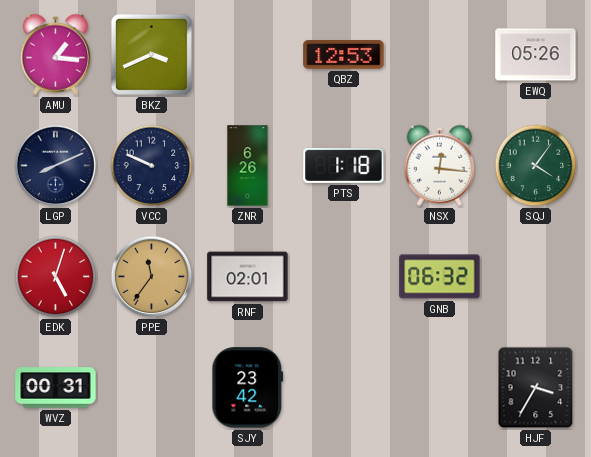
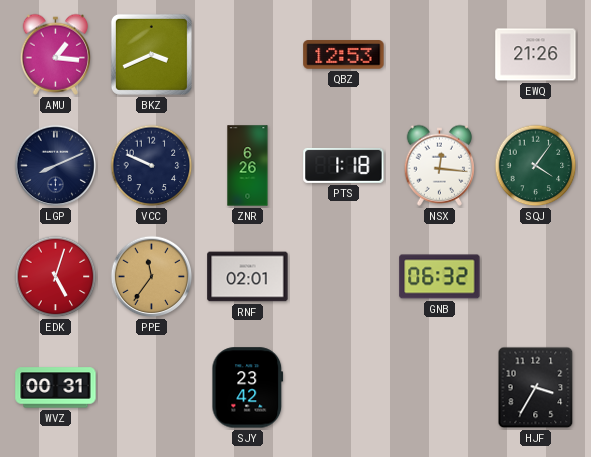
EWQ: 05:26 -> 21:26 (536, 55)
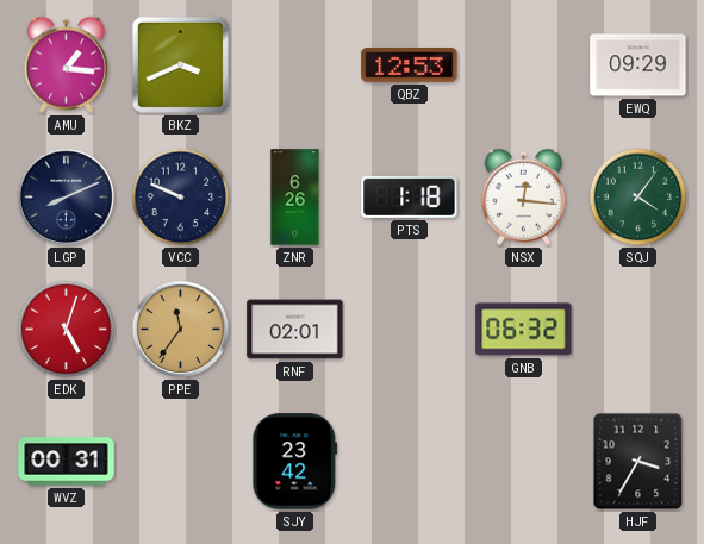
EWQ: 21:26 -> 09:29 (638, 65)
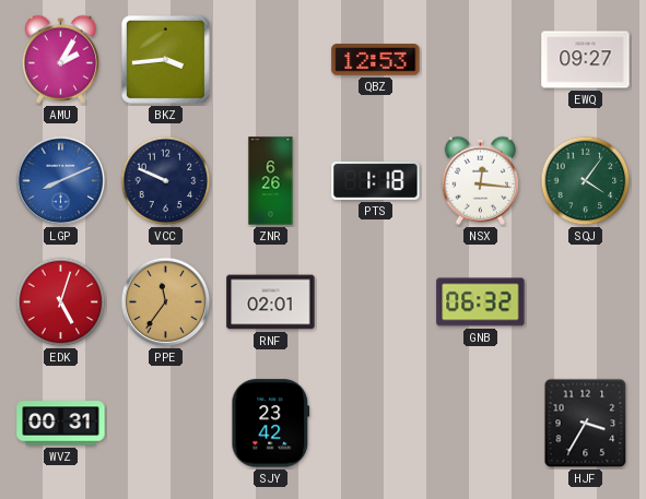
AMU: 1:16 -> 2:05 (61, 59)
BKZ: 3:41 -> 3:44 (165, 59)
EWQ: 09:29 -> 09:27 (586, 60)
LGP dial: navy -> blue (61, 181)
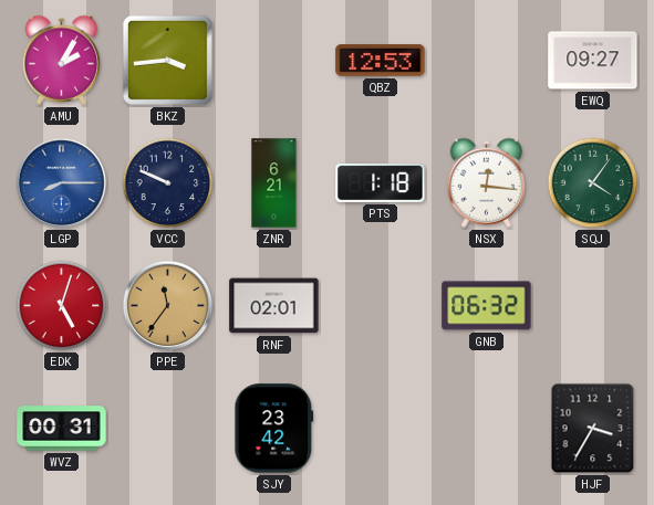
LGP: 8:11 -> 8:15 (62, 183)
ZNR: 6:26 -> 6:21 (274, 183)
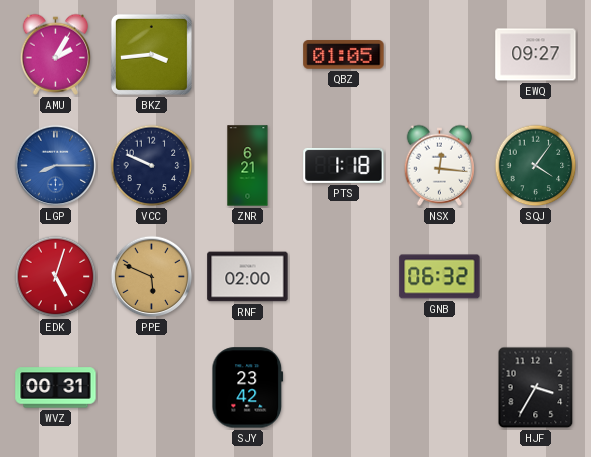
QBZ: 12:53 -> 01:05 (344, 55)
PPE: 11:36 -> 5:49 (152, 277)
RNF: 02:01 -> 02:00 (248, 277)
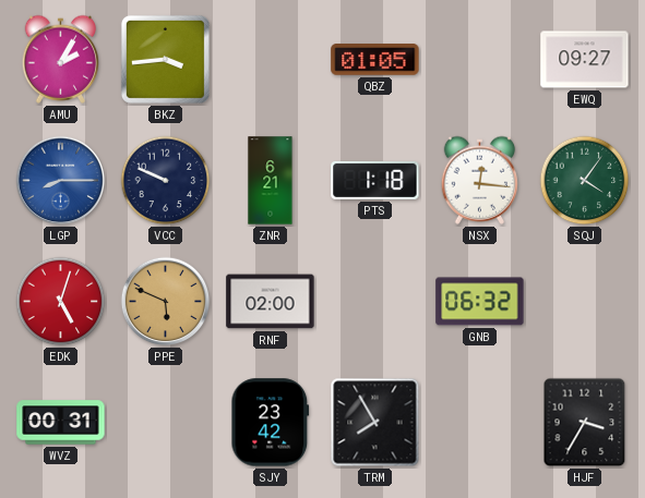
TRM: none -> 7:55 (375, 423)
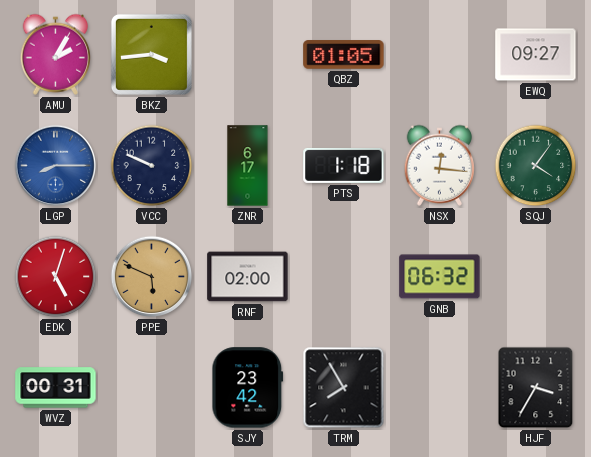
ZNR: 6:21 -> 6:17 (248, 166)
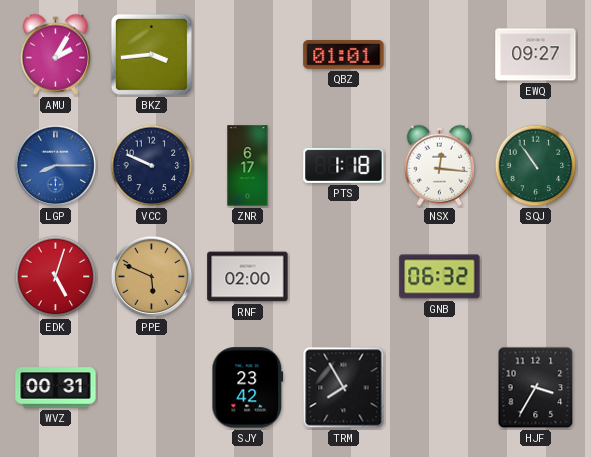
QBZ: 01:05 -> 01:01 (344, 55)
SQJ: 4:06 -> 10:54 (536, 166)
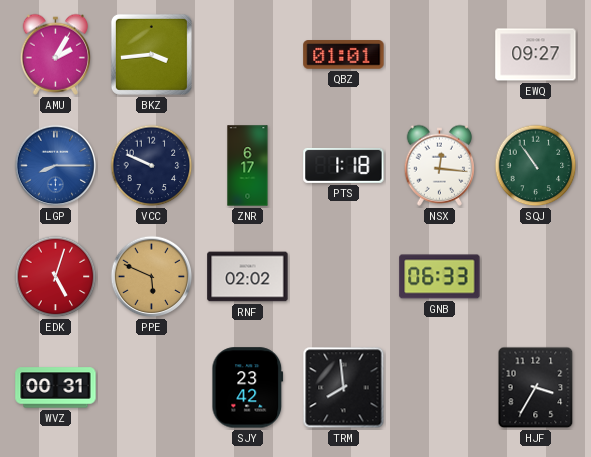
RNF: 02:00 -> 02:02 (248, 277)
GNB: 06:32 -> 06:33 (440, 277)
TRM: 7:55 -> 7:59 (344, 388)
